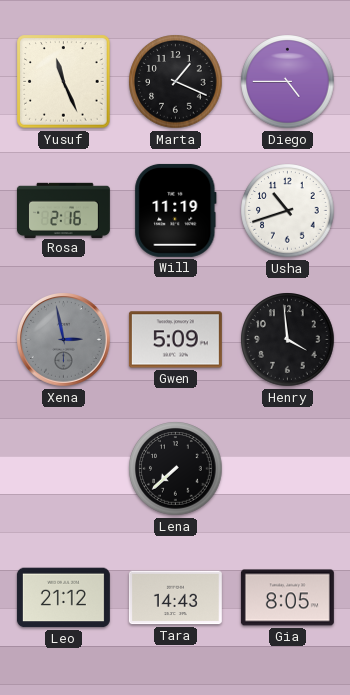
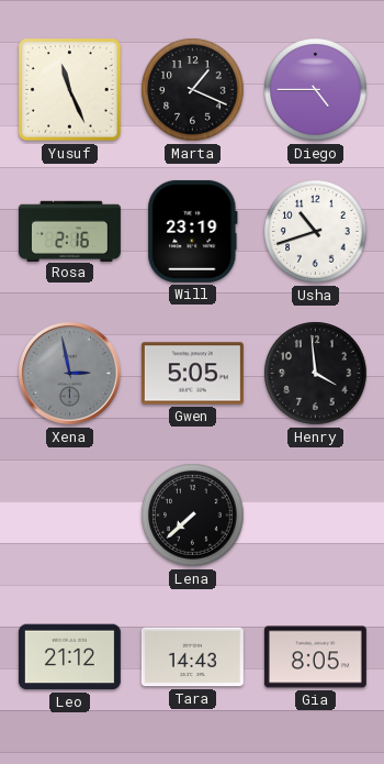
Will: 11:19 -> 23:19 (193, 231)
Gwen: 5:09 -> 5:05 (192, 374)
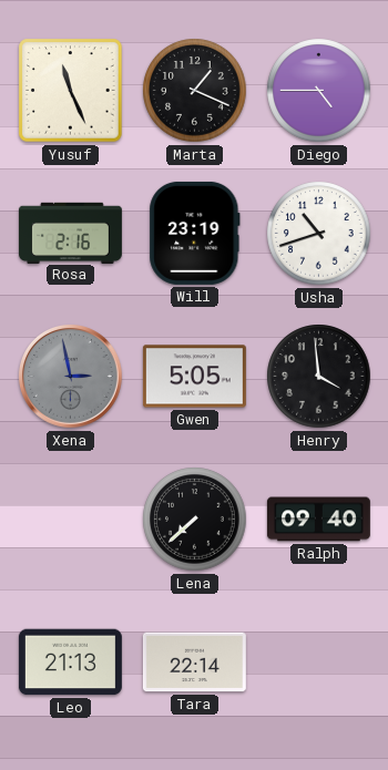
Ralph: none -> 09:40 (318, 520)
Leo: 21:12 -> 21:13 (70, 663)
Tara: 14:43 -> 22:14 (194, 663)
Gia: 8:05 -> none (315, 657)
